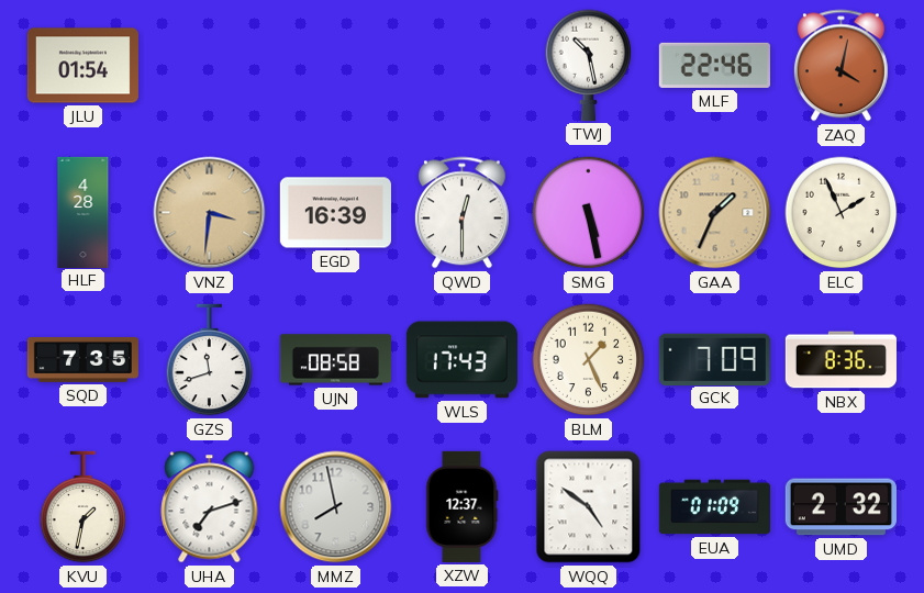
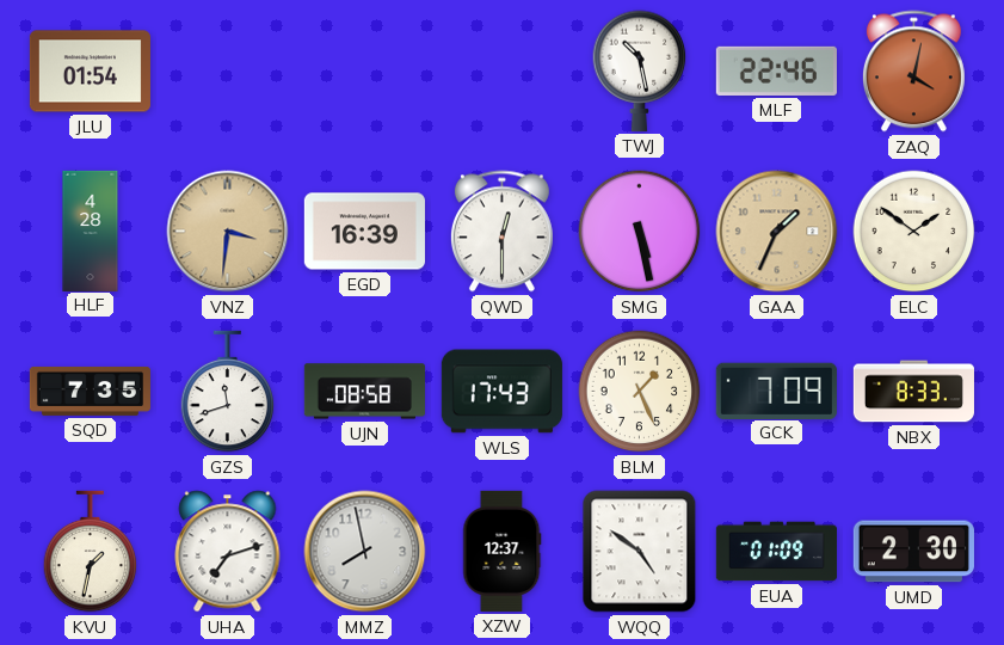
ELC: 1:56 -> 1:51 (914, 232)
NBX: 8:36 -> 8:33 (913, 392)
UMD: 2:32 -> 2:30 (913, 552)
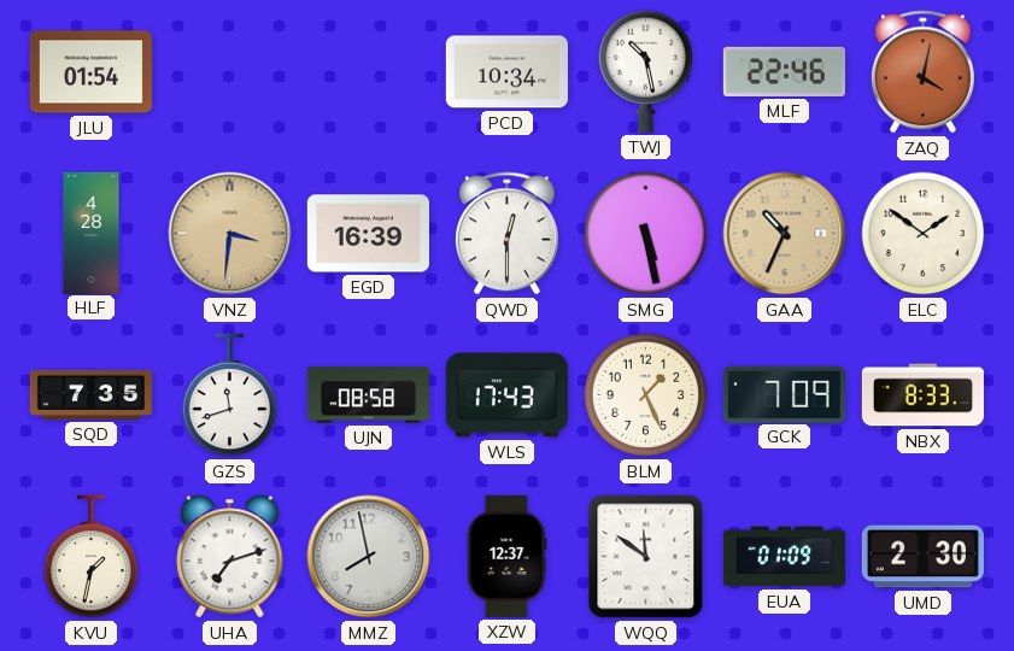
PCD: none -> 10:34 (506, 72)
GAA: 1:34 -> 10:34 (785, 234)
WQQ: 4:51 -> 11:51 (646, 557)
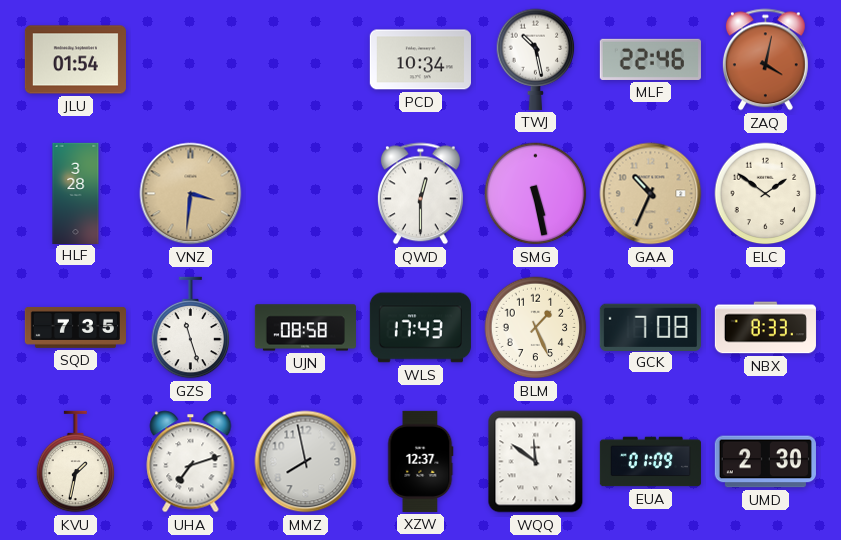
HLF: 4:28 -> 3:28 (76, 193)
EGD: 16:39 -> none (368, 234)
GZS: 11:42 -> 11:27 (191, 328)
GCK: 7:09 -> 7:08 (650, 327)
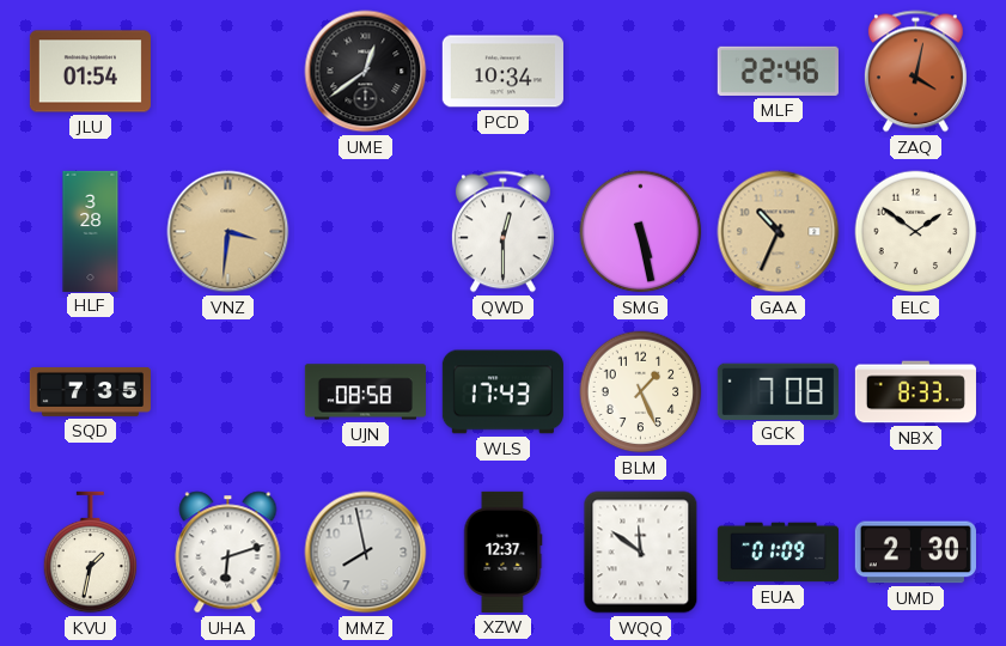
UME: none -> 12:39 (366, 72)
TWJ: 10:28 -> none (536, 59)
GZS: 11:27 -> none (191, 328)
UHA: 7:12 -> 6:12 (228, 553)
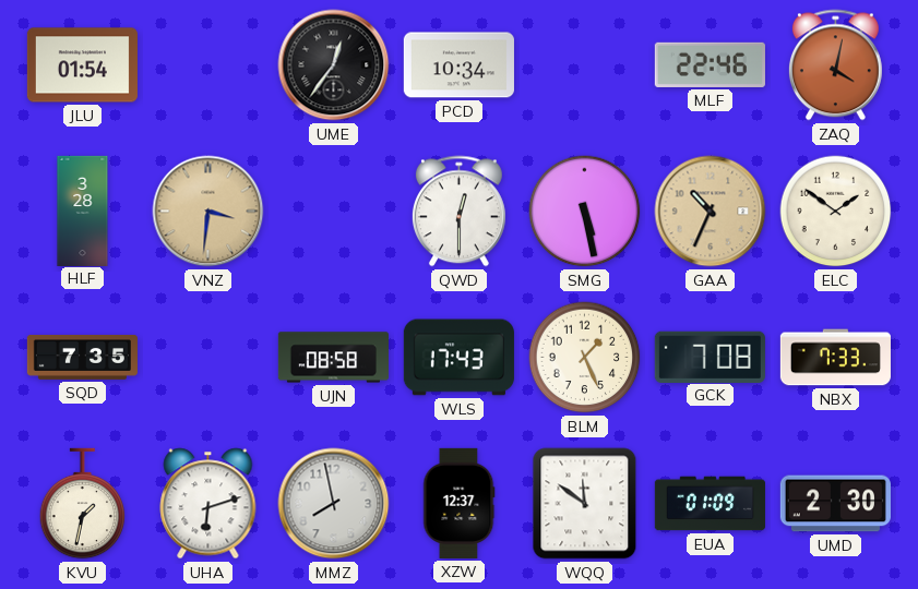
UME: 12:39 -> 12:36 (334, 65)
NBX: 8:33 -> 7:33 (835, 358)
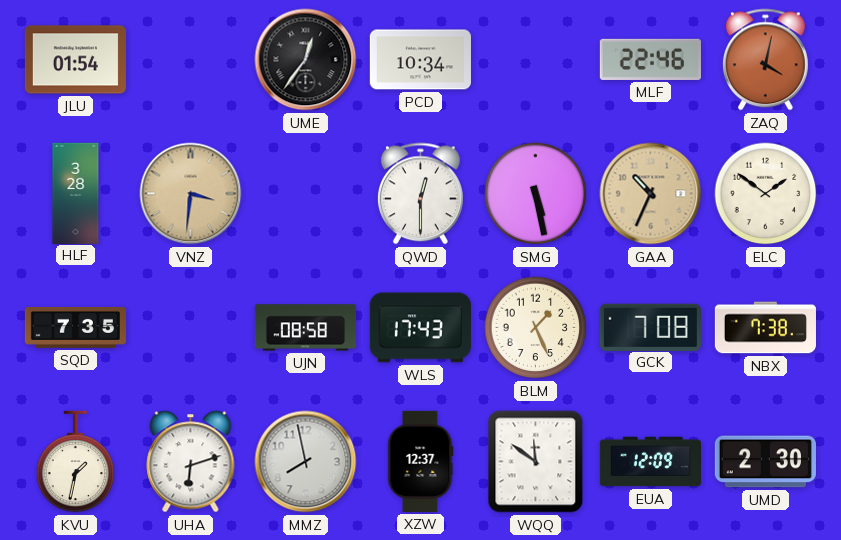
NBX: 7:33 -> 7:38 (765, 328)
EUA: 01:09 -> 12:09 (650, 462)
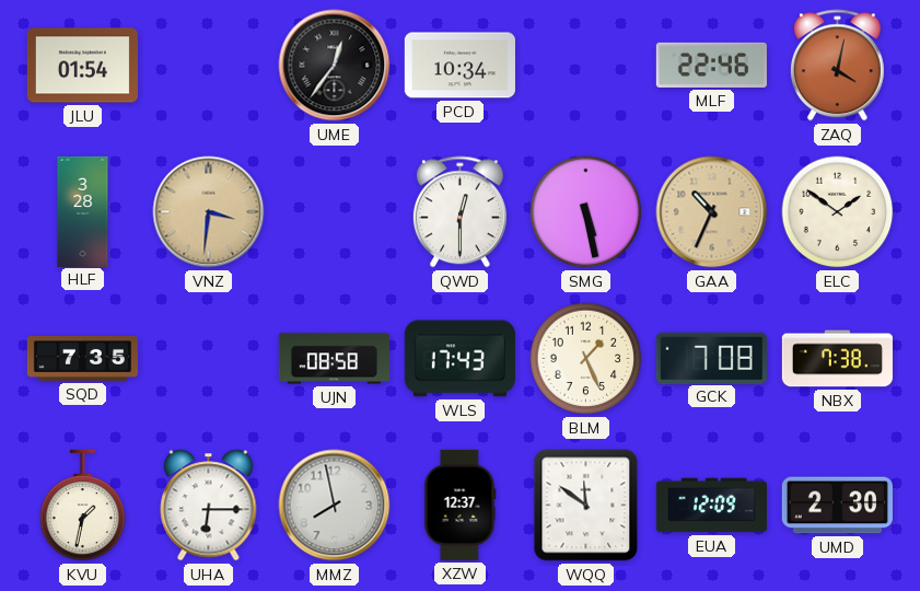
UHA: 6:12 -> 6:15 (209, 506)
